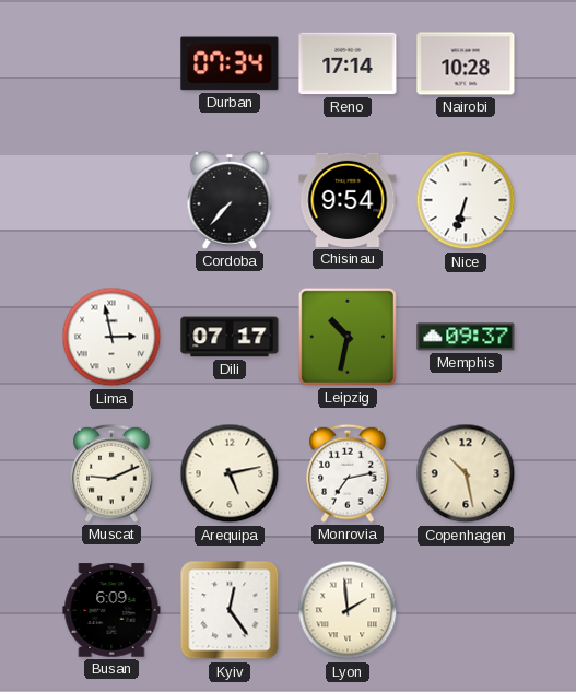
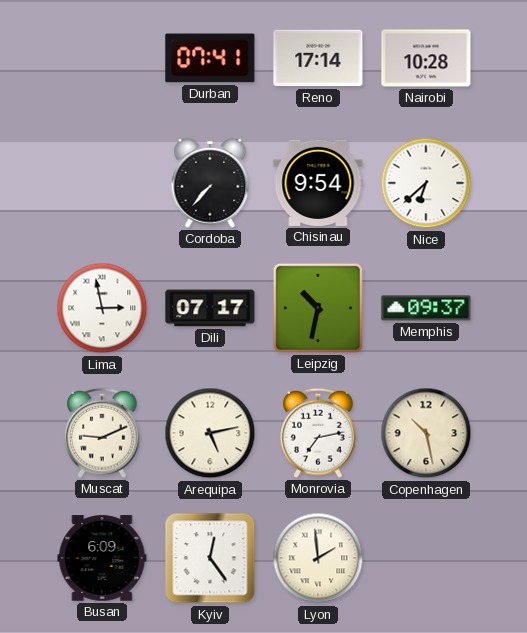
Durban: 07:34 -> 07:41 (210, 58)
Nice: 6:33 -> 6:38 (426, 183)
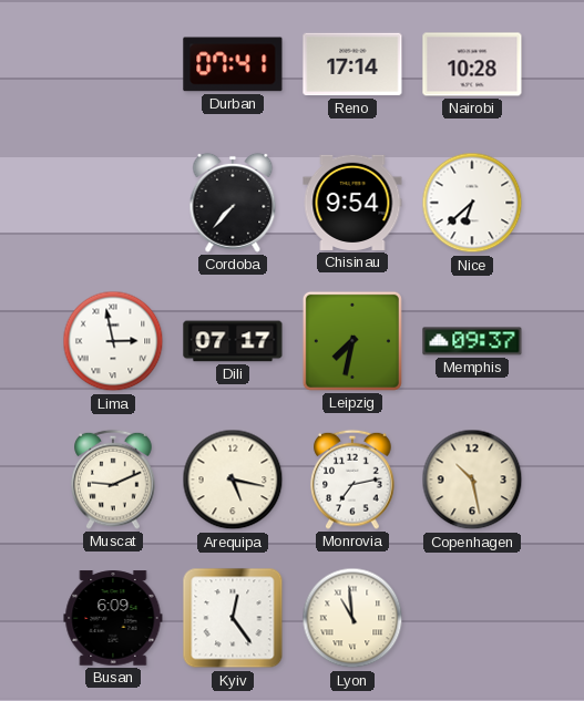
Leipzig: 10:32 -> 7:32 (352, 341)
Arequipa: 5:13 -> 5:17 (233, 480)
Lyon: 1:59 -> 10:59 (352, 618)
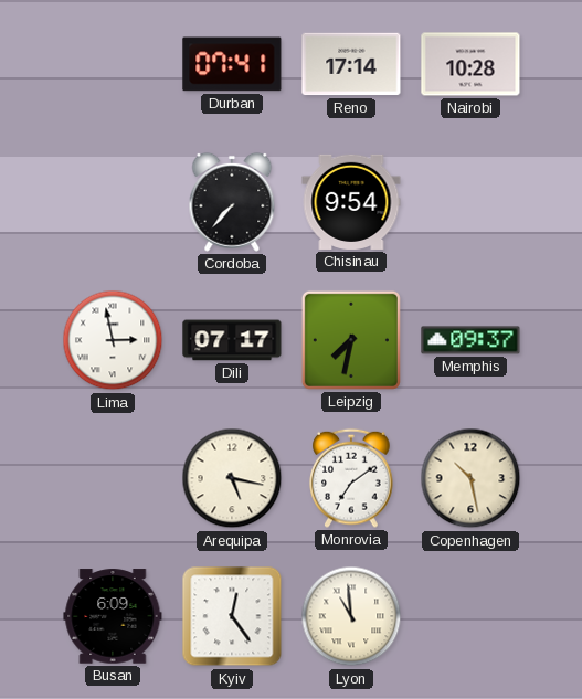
Nice: 6:38 -> none (472, 203)
Muscat: 9:11 -> none (113, 480)
Monrovia: 7:13 -> 7:09 (351, 478)
